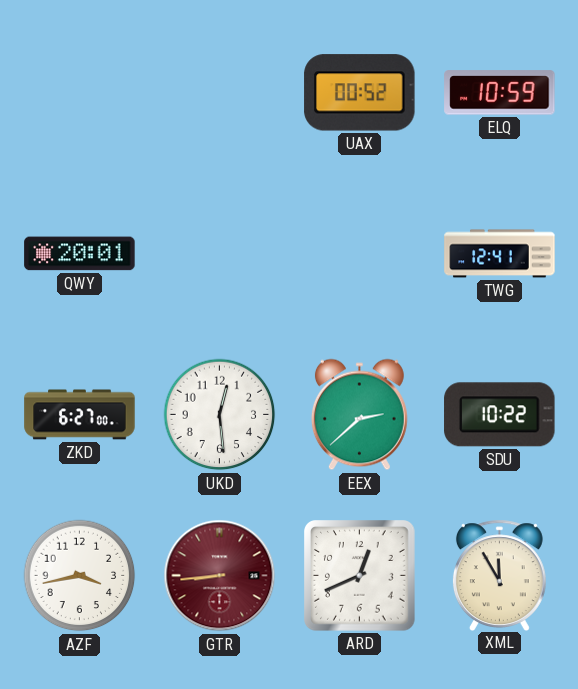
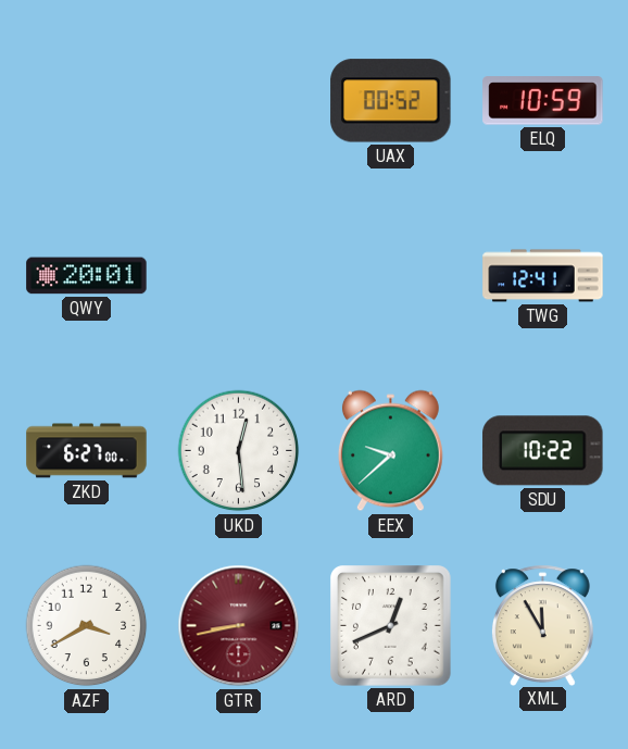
EEX: 2:38 -> 9:38 (390, 451)
AZF: 3:43 -> 3:40 (87, 626)
GTR: 8:44 -> 8:43 (239, 626)
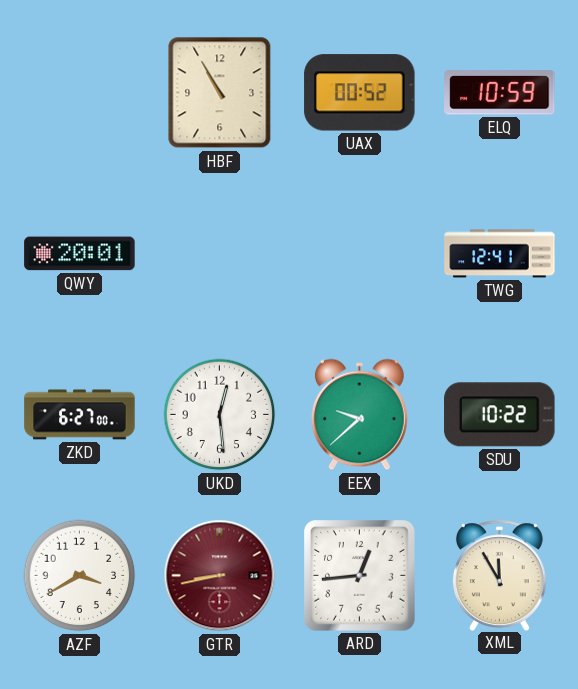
HBF: none -> 10:55 (220, 93)
ARD: 12:41 -> 12:44 (360, 576)
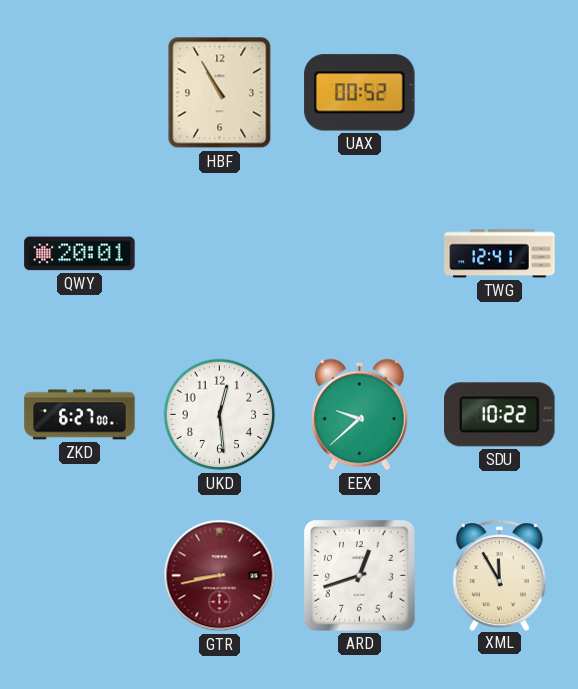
ELQ: 10:59 -> none (500, 93)
AZF: 3:40 -> none (80, 576)
ARD: 12:44 -> 12:42 (360, 576)
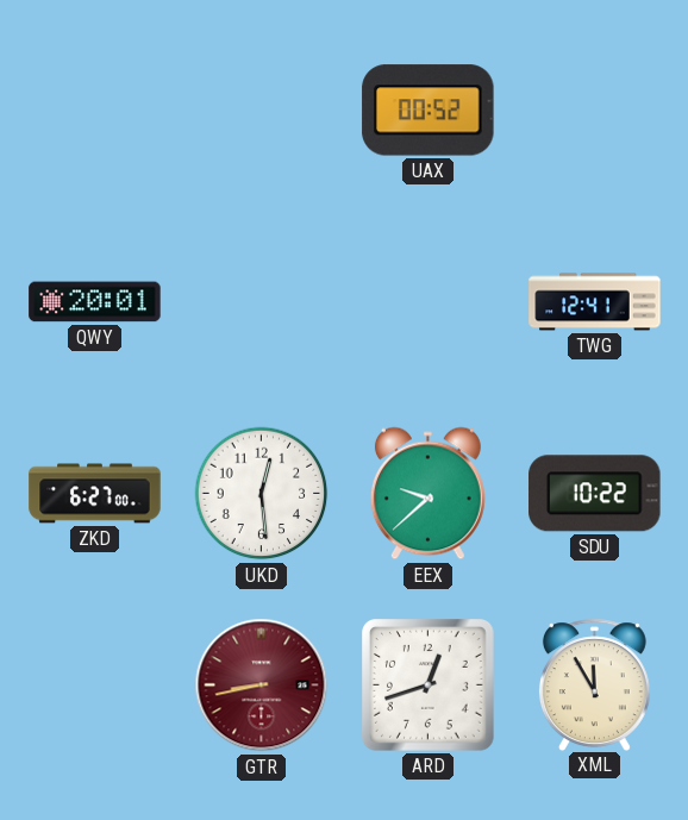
HBF: 10:55 -> none (220, 93)
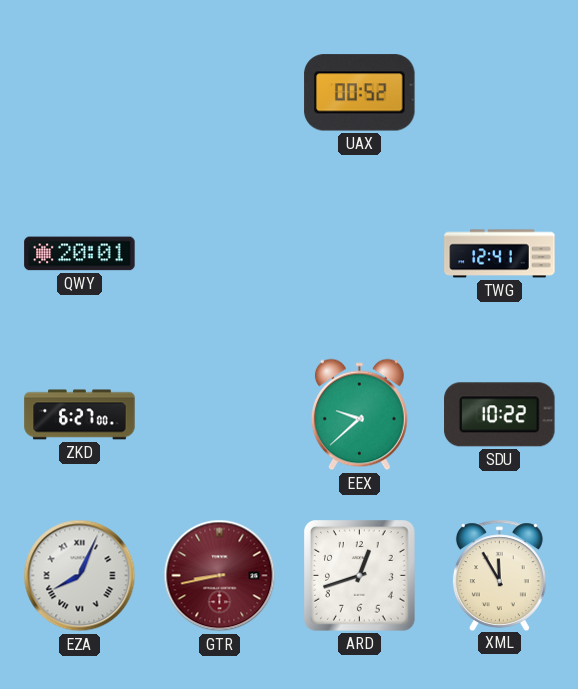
UKD: 12:29 -> none (262, 494)
EZA: none -> 8:04 (80, 576)
